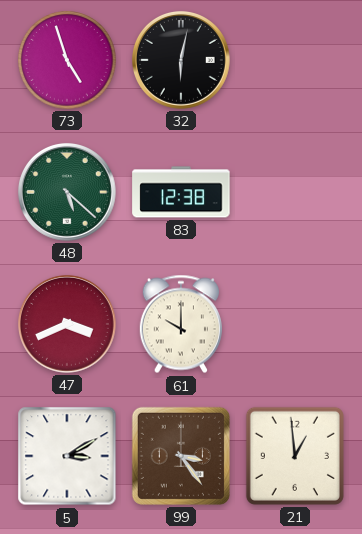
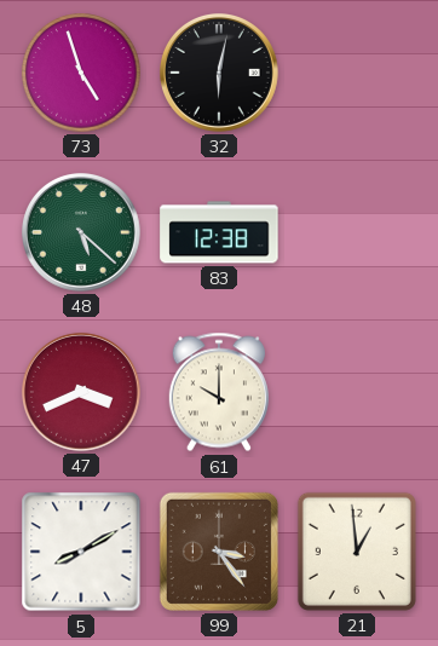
5: 3:10 -> 8:10 (81, 552)
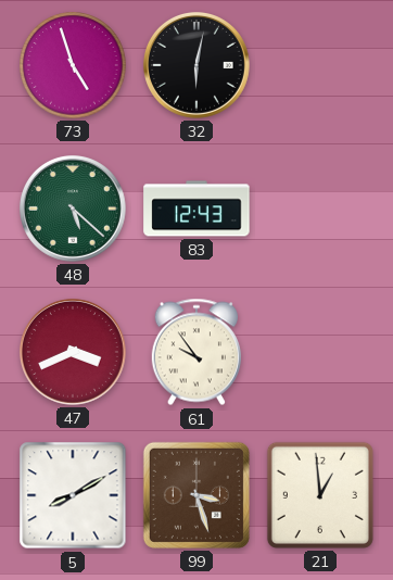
83: 12:38 -> 12:43 (196, 209)
61: 10:00 -> 9:54 (196, 352)
99: 3:24 -> 3:27 (196, 495)
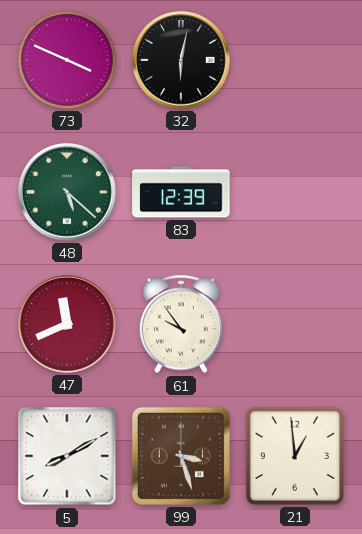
73: 4:57 -> 3:49 (67, 60)
83: 12:43 -> 12:39 (181, 192)
47: 3:41 -> 11:41 (67, 324)
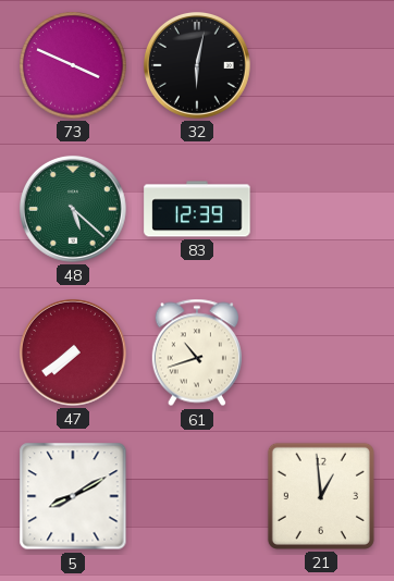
47: 11:41 -> 7:39 (73, 353)
61: 9:54 -> 10:42 (197, 353)
99: 3:27 -> none (181, 456)
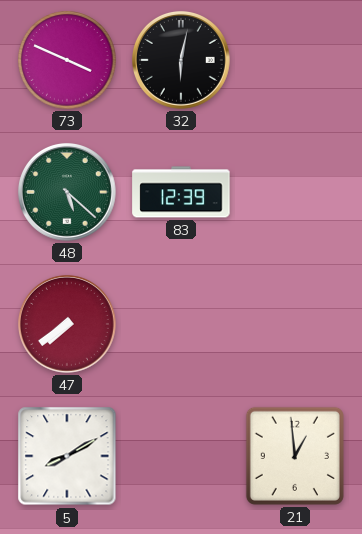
61: 10:42 -> none (197, 353)
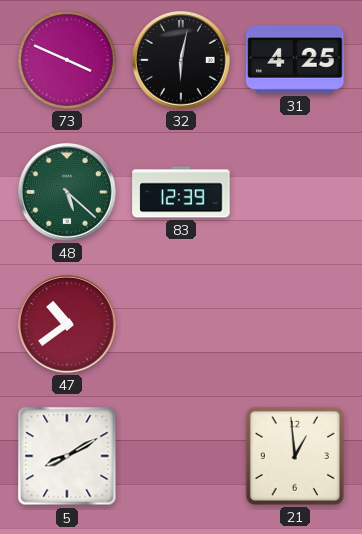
31: none -> 4:25 (295, 60)
47: 7:39 -> 10:39 (67, 324)
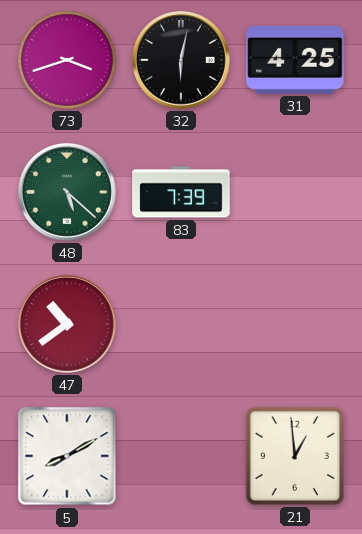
73: 3:49 -> 3:42 (67, 60)
83: 12:39 -> 7:39 (181, 192)
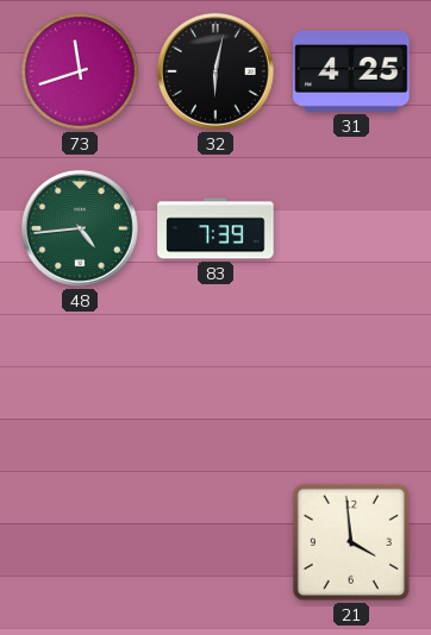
73: 3:42 -> 11:42 (80, 71)
48: 5:22 -> 4:44 (80, 228)
47: 10:39 -> none (67, 324)
5: 8:10 -> none (67, 456)
21: 12:59 -> 3:59 (351, 542)
